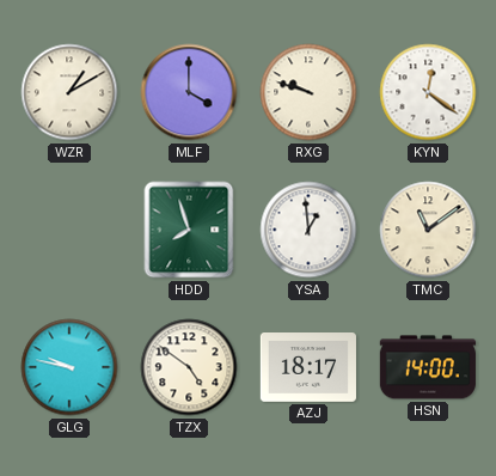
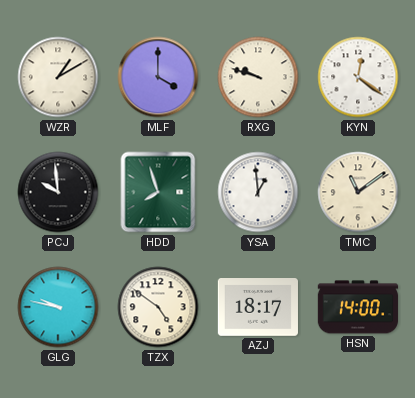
PCJ: none -> 9:59 (58, 192)
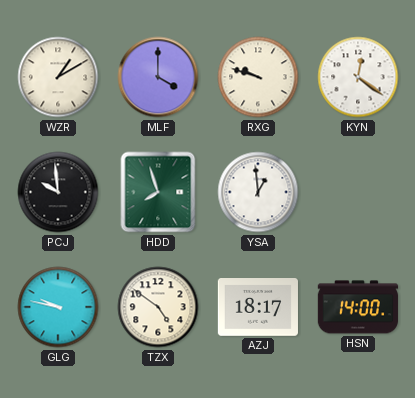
TMC: 11:09 -> none (358, 192)
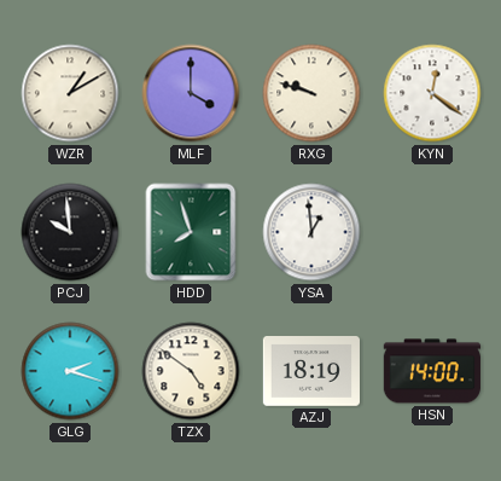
GLG: 9:47 -> 2:18 (70, 371)
AZJ: 18:17 -> 18:19 (311, 372)
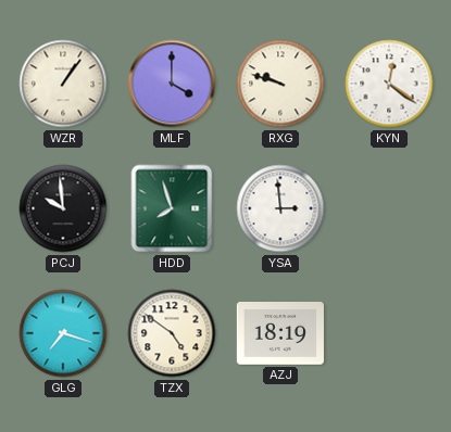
WZR: 1:10 -> 1:06 (63, 84)
YSA: 12:59 -> 2:59 (280, 208)
GLG: 2:18 -> 7:18 (63, 333)
HSN: 14:00 -> none (432, 371)
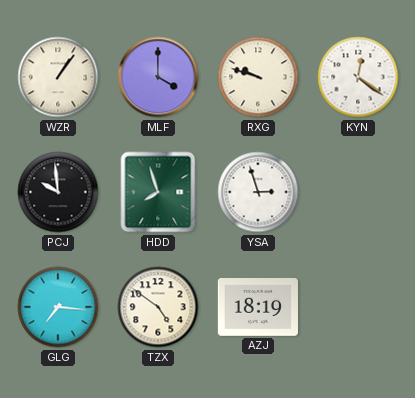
YSA: 2:59 -> 2:57 (258, 192)
GLG: 7:18 -> 7:16 (58, 307)
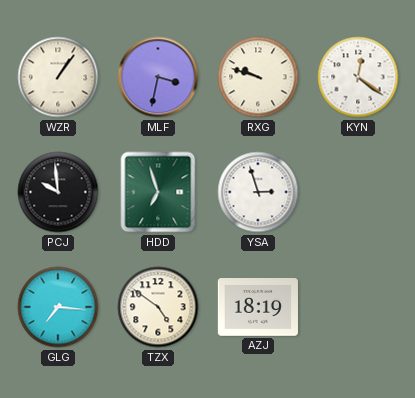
MLF: 4:00 -> 3:32 (158, 77)
HDD: 7:57 -> 6:57 (158, 192)
